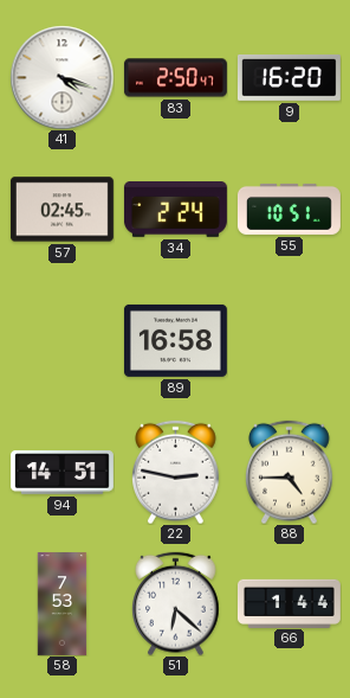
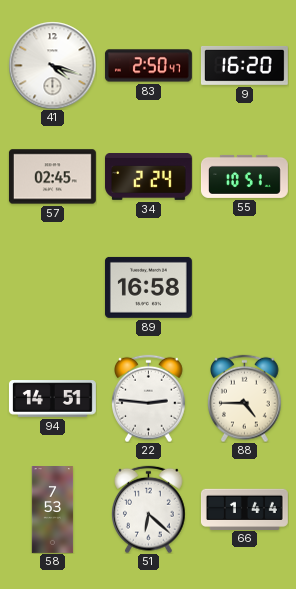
22: 2:47 -> 2:46 (149, 398)
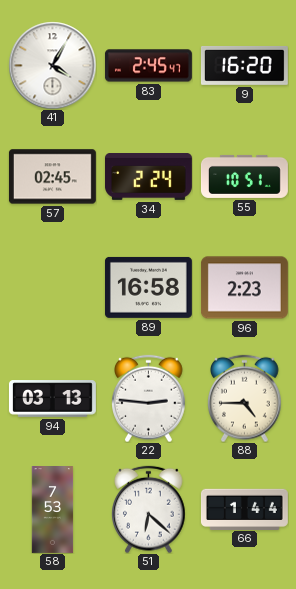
41: 4:18 -> 4:05 (52, 65)
83: 2:50 -> 2:45 (148, 66)
96: none -> 2:23 (244, 288)
94: 14:51 -> 03:13 (52, 399)
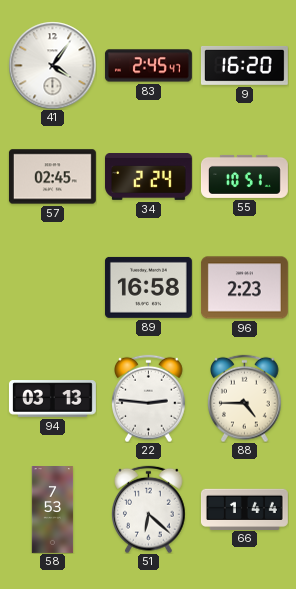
41: 4:05 -> 4:06 (52, 65)
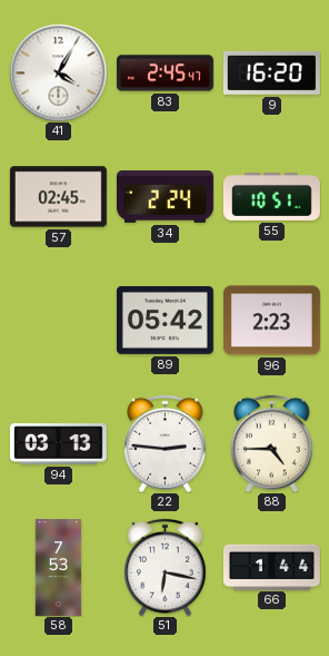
41: 4:06 -> 4:05 (58, 72)
89: 16:58 -> 05:42 (164, 320)
51: 6:22 -> 6:17 (166, 567)
